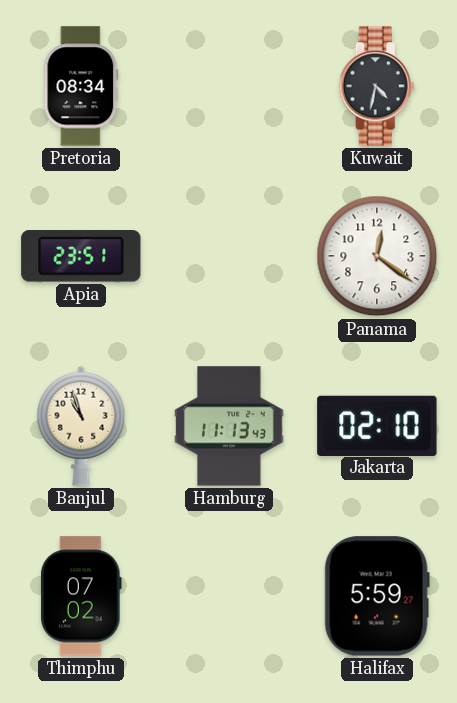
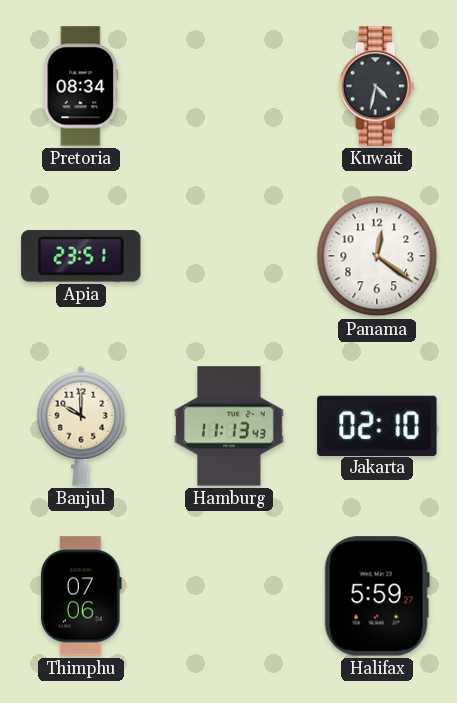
Banjul: 10:57 -> 10:00 (81, 426)
Thimphu: 07:02 -> 07:06 (82, 596)
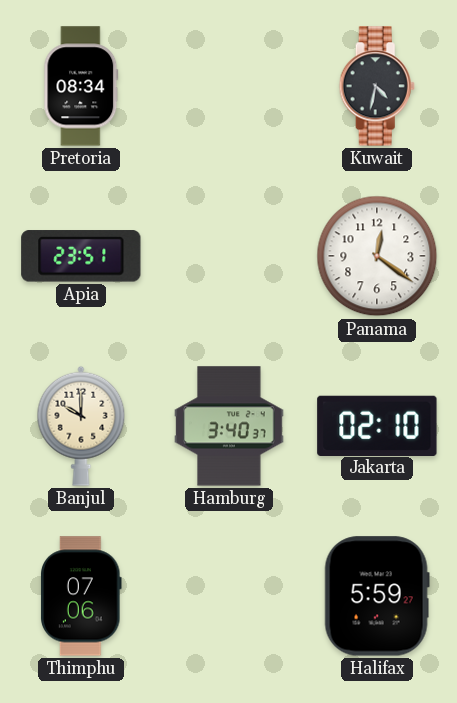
Hamburg: 11:13 -> 3:40 (229, 426)
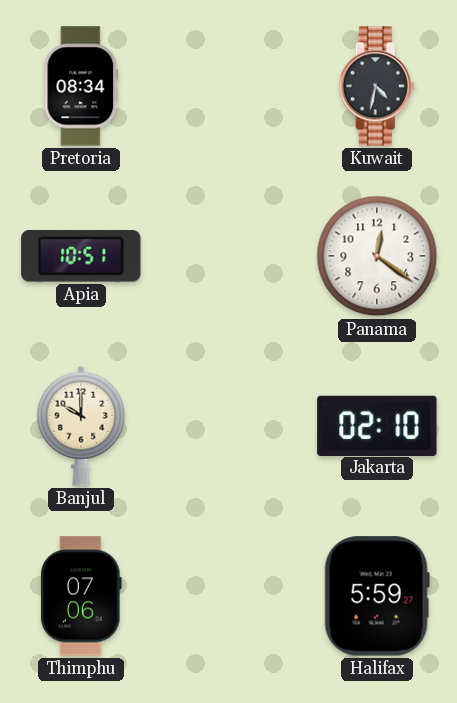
Apia: 23:51 -> 10:51 (81, 256)
Hamburg: 3:40 -> none (229, 426)
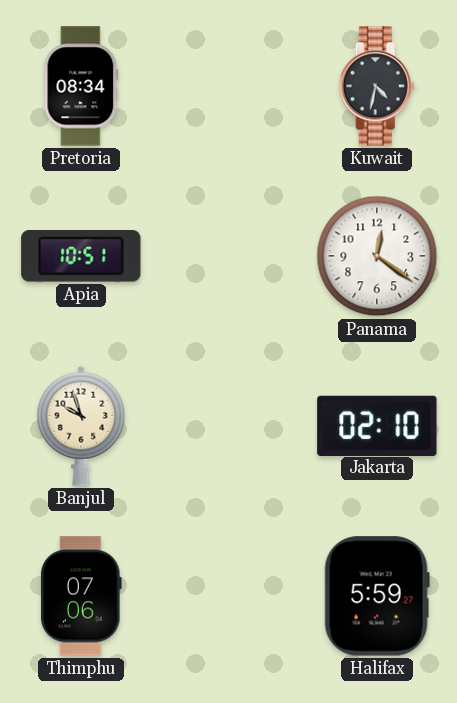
Banjul: 10:00 -> 9:57 (81, 426)
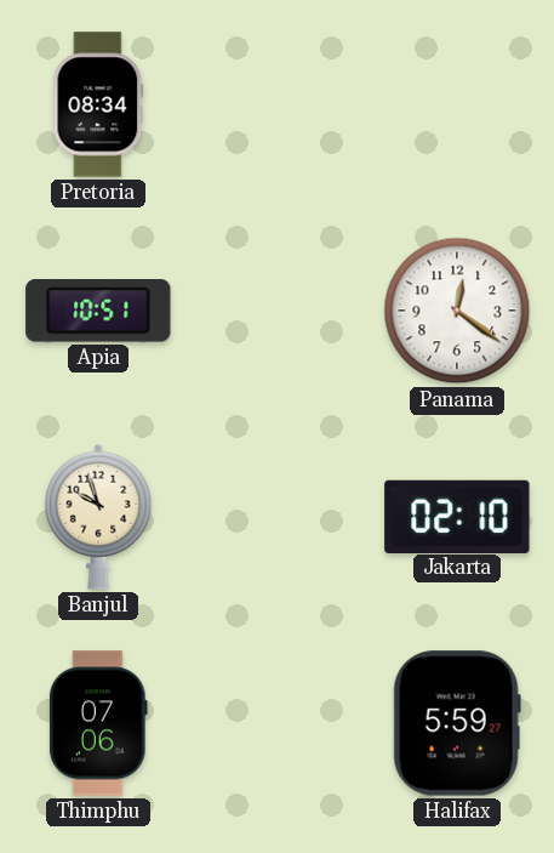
Kuwait: 4:32 -> none (377, 86)
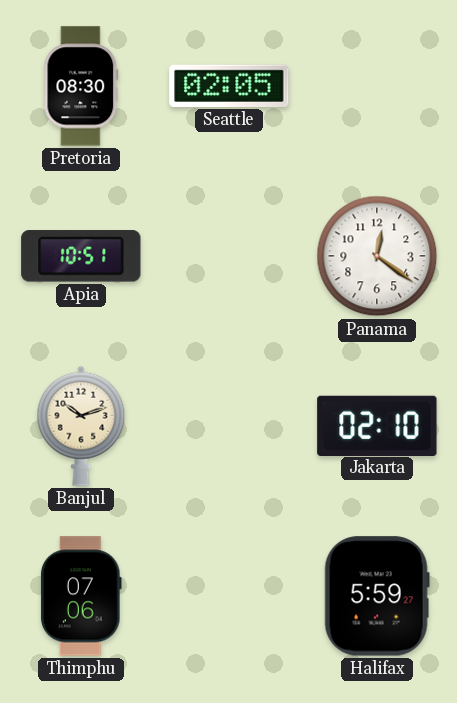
Pretoria: 08:34 -> 08:30 (81, 86)
Seattle: none -> 02:05 (229, 86)
Banjul: 9:57 -> 10:12 (81, 426)
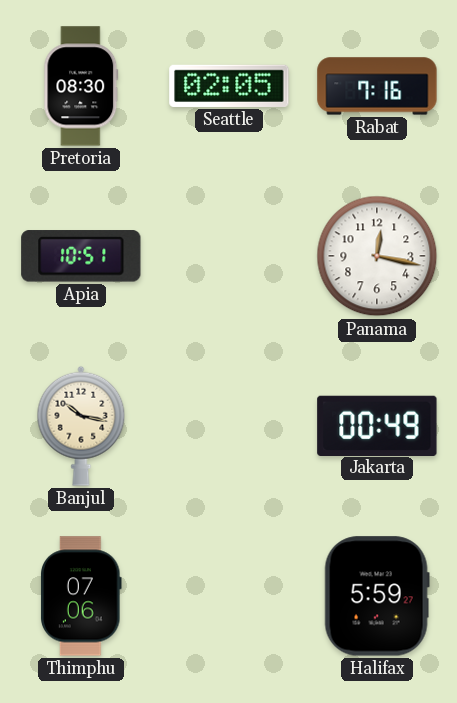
Rabat: none -> 7:16 (377, 86)
Panama: 12:21 -> 12:17 (377, 256)
Banjul: 10:12 -> 10:17 (81, 426)
Jakarta: 02:10 -> 00:49 (377, 425)
